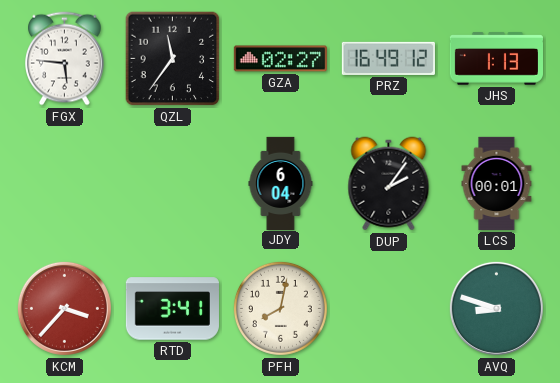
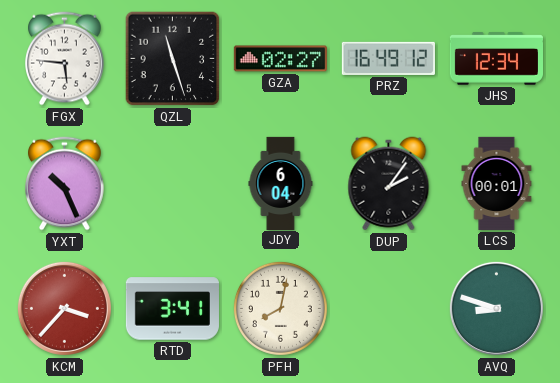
QZL: 11:36 -> 11:27 (173, 59)
JHS: 1:13 -> 12:34 (496, 59)
YXT: none -> 10:26 (65, 184)
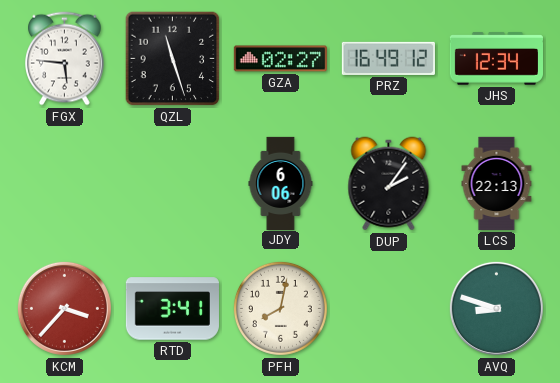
YXT: 10:26 -> none (65, 184)
JDY: 6:04 -> 6:06 (281, 183)
LCS: 00:01 -> 22:13 (497, 183)
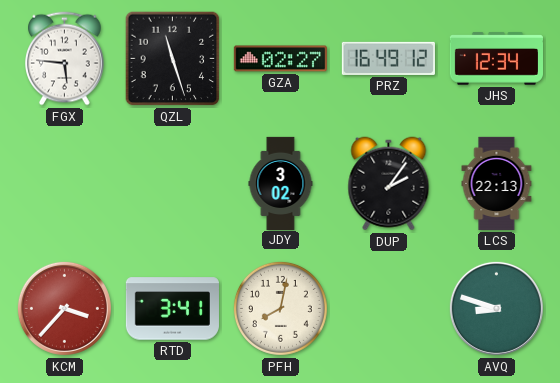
JDY: 6:06 -> 3:02 (281, 183)
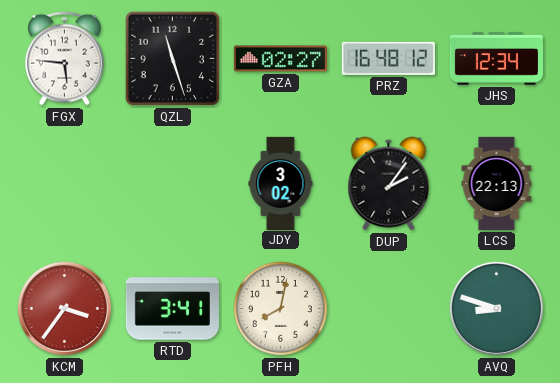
PRZ: 16:49 -> 16:48 (388, 58)
KCM: 3:37 -> 3:36 (64, 308)
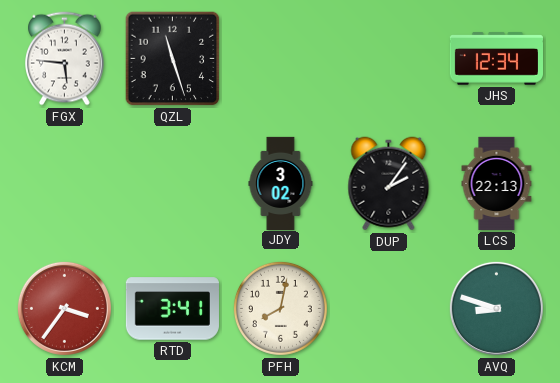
GZA: 02:27 -> none (280, 59)
PRZ: 16:48 -> none (388, 58)
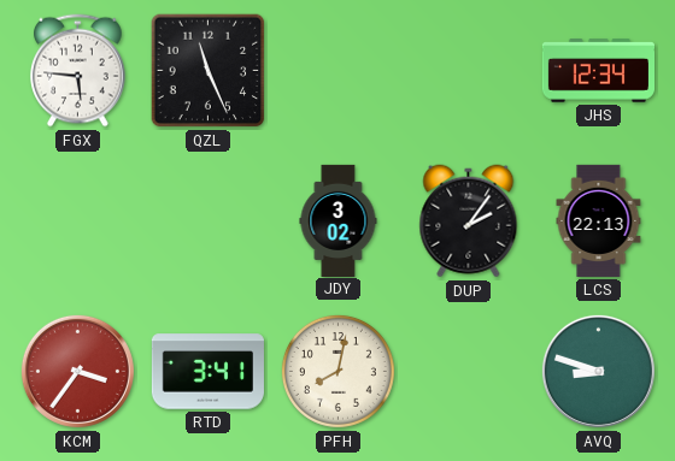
QZL: 11:27 -> 11:26 (209, 71)
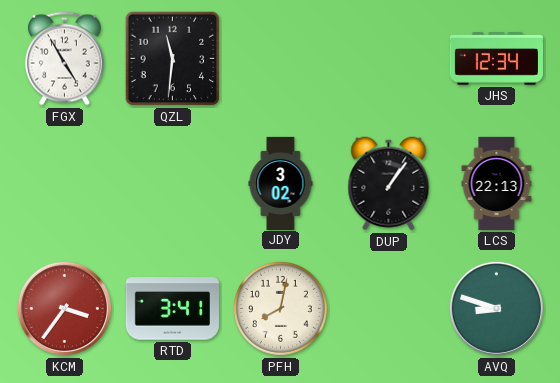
FGX: 5:46 -> 4:55 (65, 59)
QZL: 11:26 -> 11:31 (173, 59)
DUP: 2:06 -> 1:06 (389, 184)
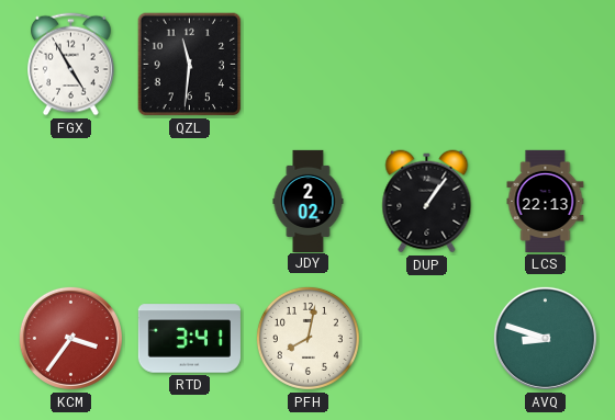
JHS: 12:34 -> none (496, 59)
JDY: 3:02 -> 2:02 (309, 201)
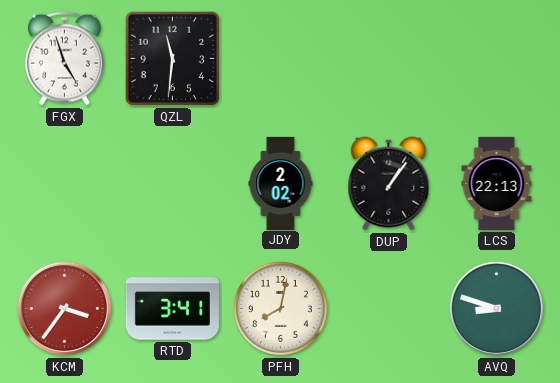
FGX: 4:55 -> 4:57 (65, 59)
